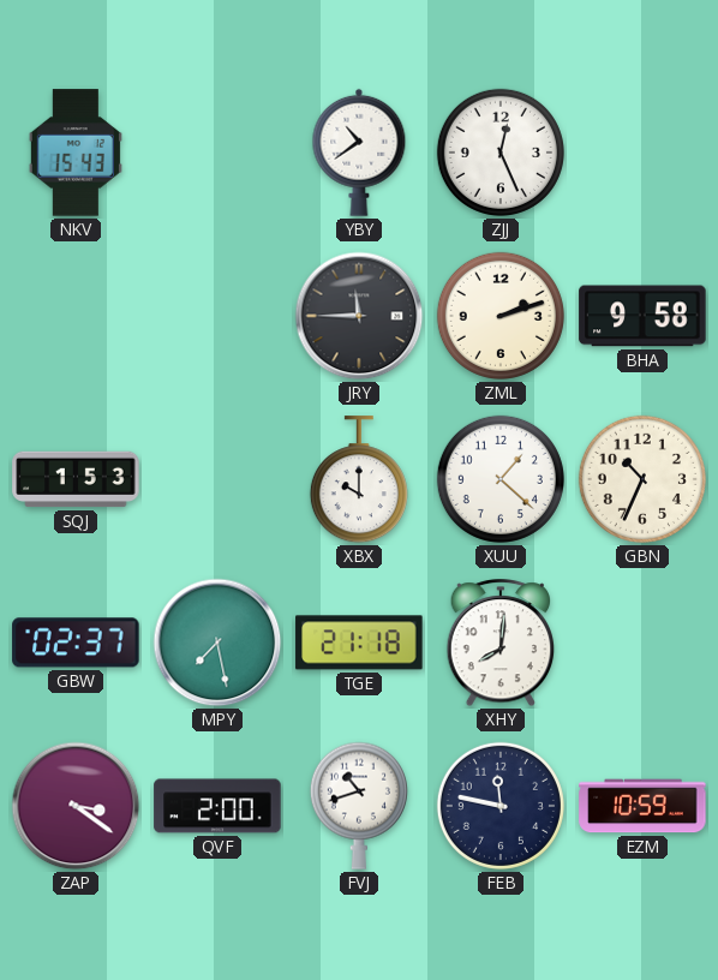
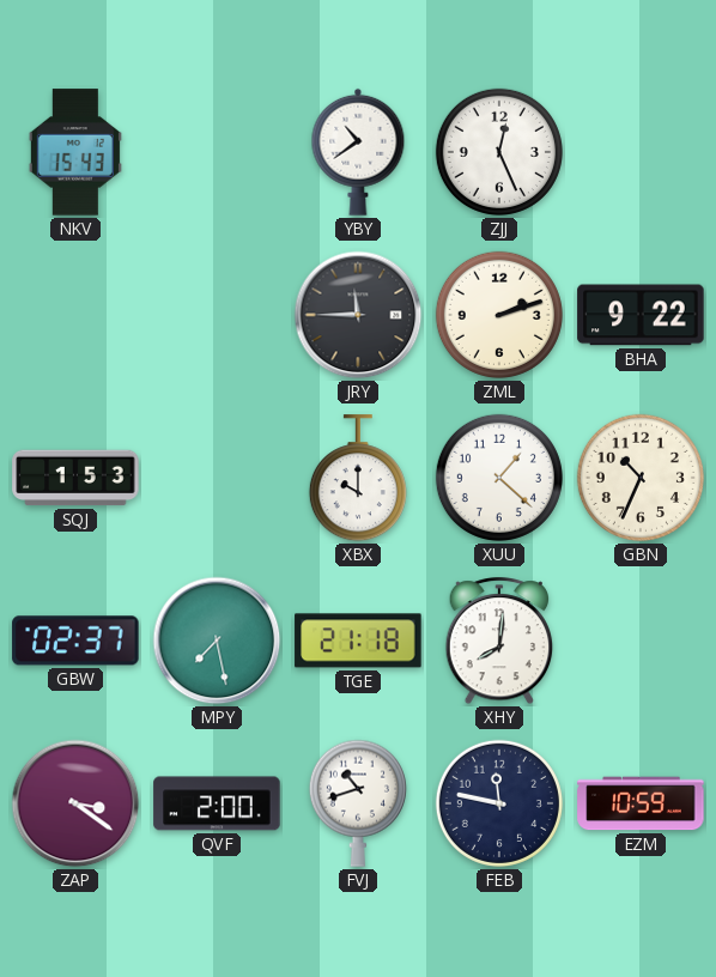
BHA: 9:58 -> 9:22 (641, 315)
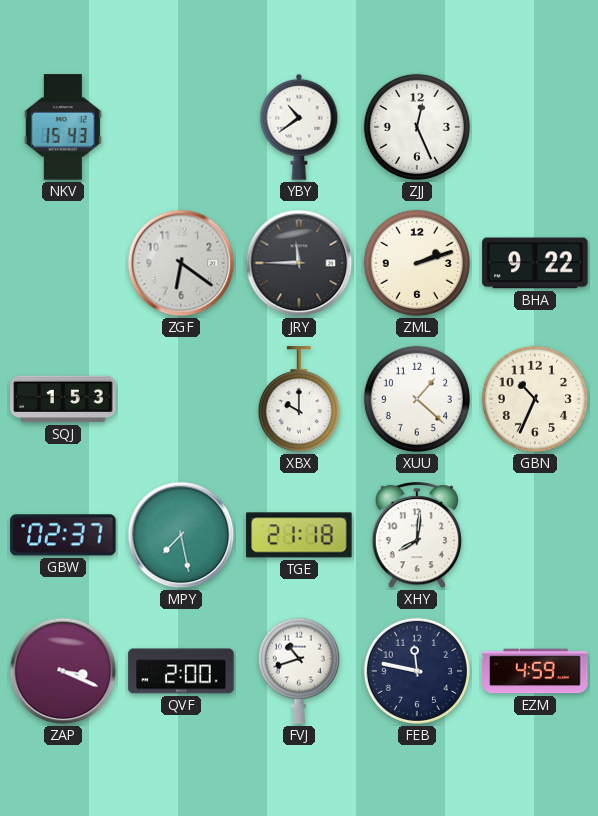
ZGF: none -> 6:21 (181, 263)
ZAP: 3:21 -> 3:19 (63, 671)
EZM: 10:59 -> 4:59 (535, 671)
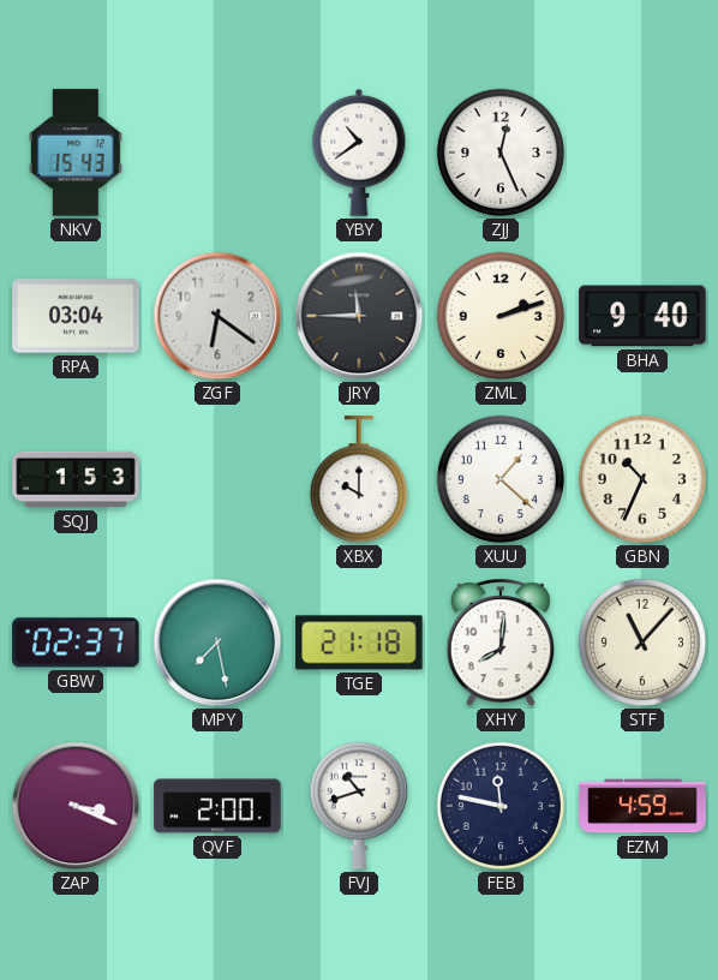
RPA: none -> 03:04 (76, 316)
BHA: 9:22 -> 9:40 (642, 316)
STF: none -> 11:07 (642, 643)
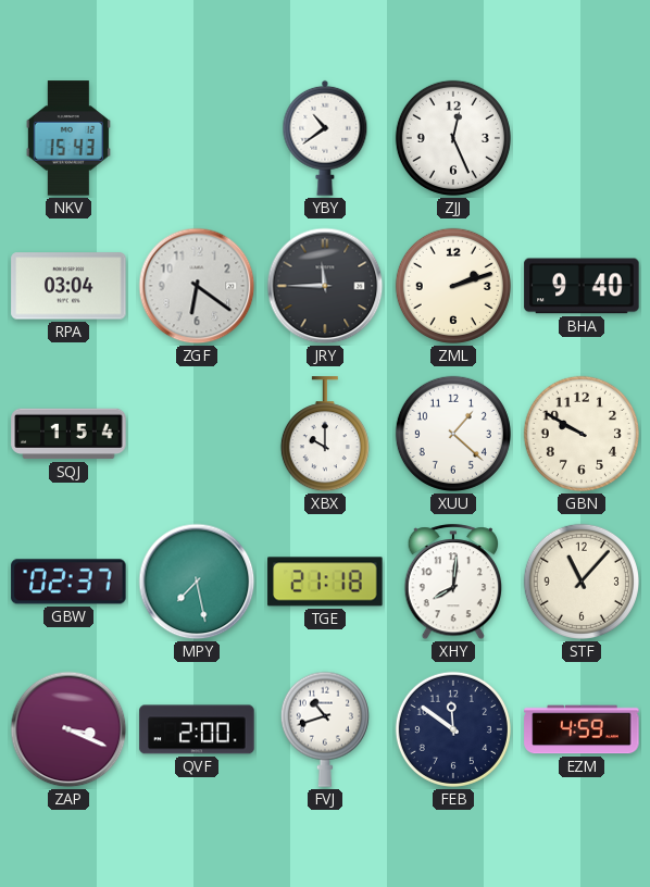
SQJ: 1:53 -> 1:54 (68, 434)
GBN: 10:34 -> 9:50 (582, 434)
FEB: 11:47 -> 11:51 (453, 729)
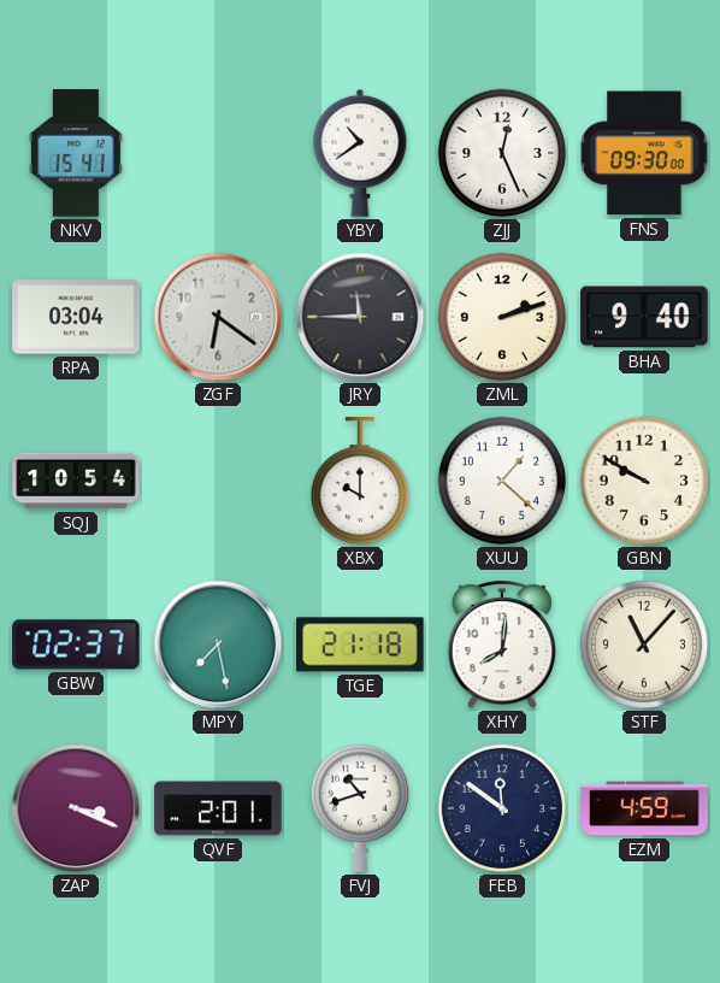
NKV: 15:43 -> 15:41 (76, 153)
FNS: none -> 09:30 (644, 153)
SQJ: 1:54 -> 10:54 (76, 481)
QVF: 2:00 -> 2:01 (218, 808)
